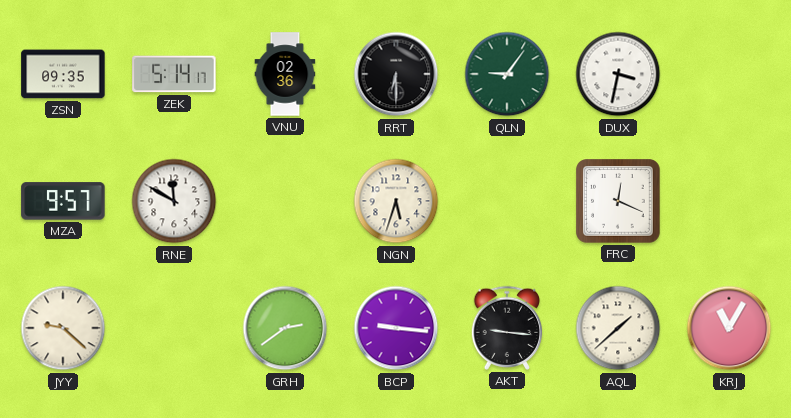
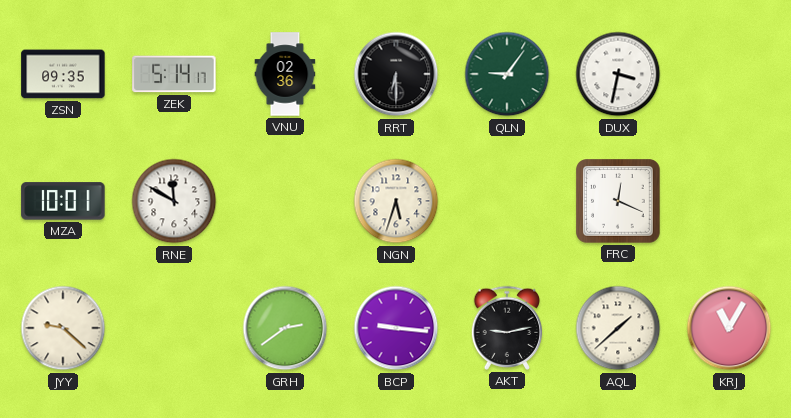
MZA: 9:57 -> 10:01 (63, 201)
AKT: 9:16 -> 9:13 (507, 328)
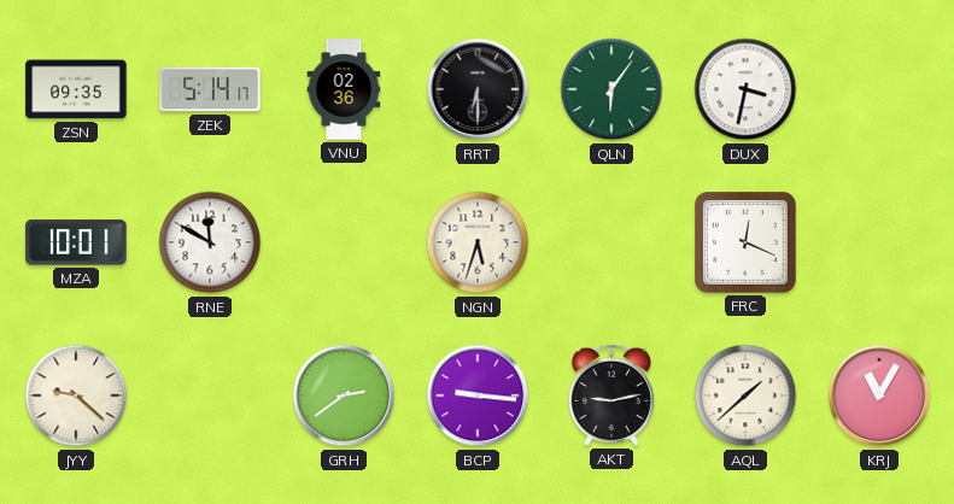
QLN: 9:06 -> 6:06 (611, 89)
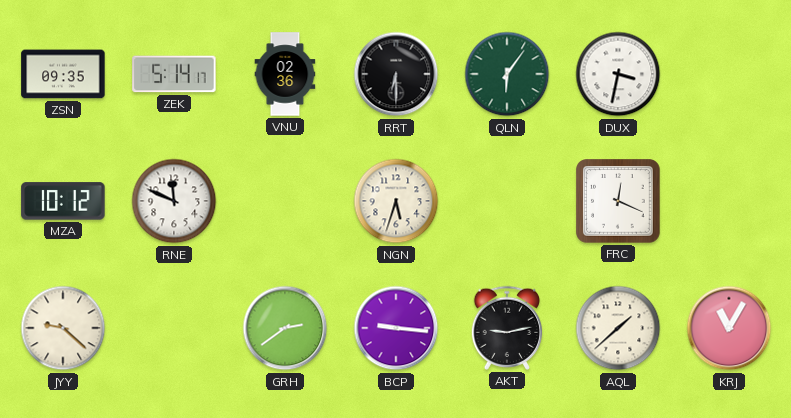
MZA: 10:01 -> 10:12 (63, 201)
RNE: 11:50 -> 11:49 (174, 201)
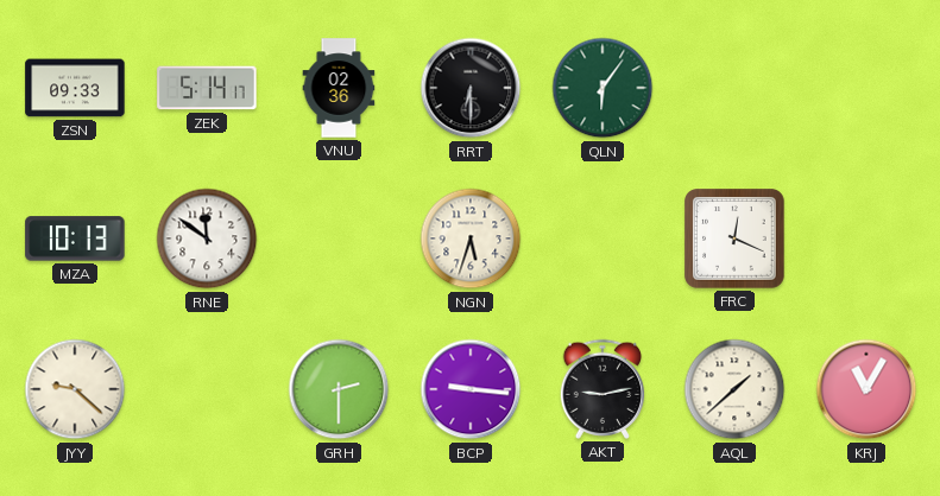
ZSN: 09:35 -> 09:33 (75, 88)
DUX: 3:32 -> none (618, 74)
MZA: 10:12 -> 10:13 (75, 239)
RNE: 11:49 -> 11:51 (207, 239)
GRH: 2:39 -> 2:30 (339, 389)
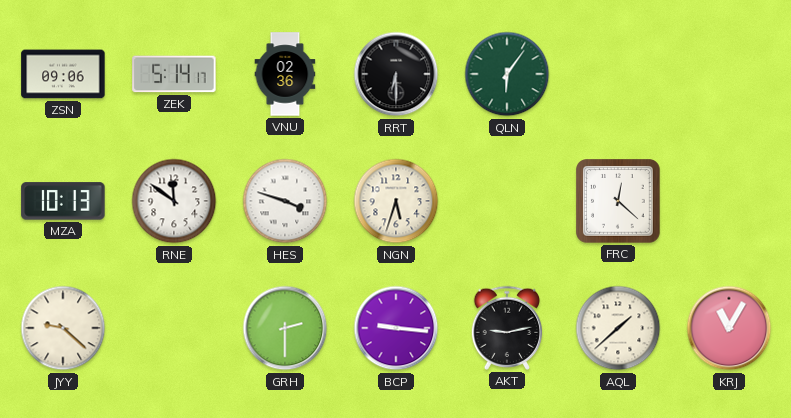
ZSN: 09:33 -> 09:06 (63, 74)
HES: none -> 3:48 (285, 201)
FRC: 12:19 -> 12:22 (618, 201)
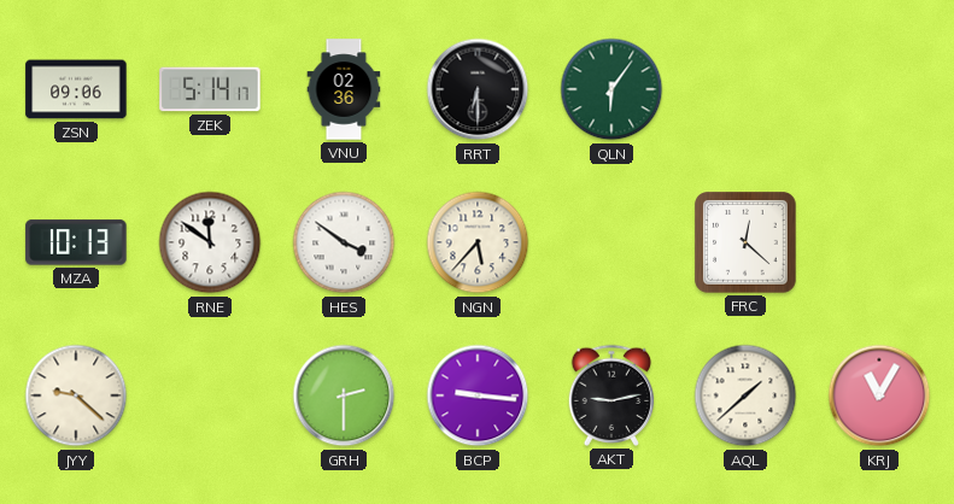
HES: 3:48 -> 3:51 (344, 242)
NGN: 5:33 -> 5:37 (478, 242)
